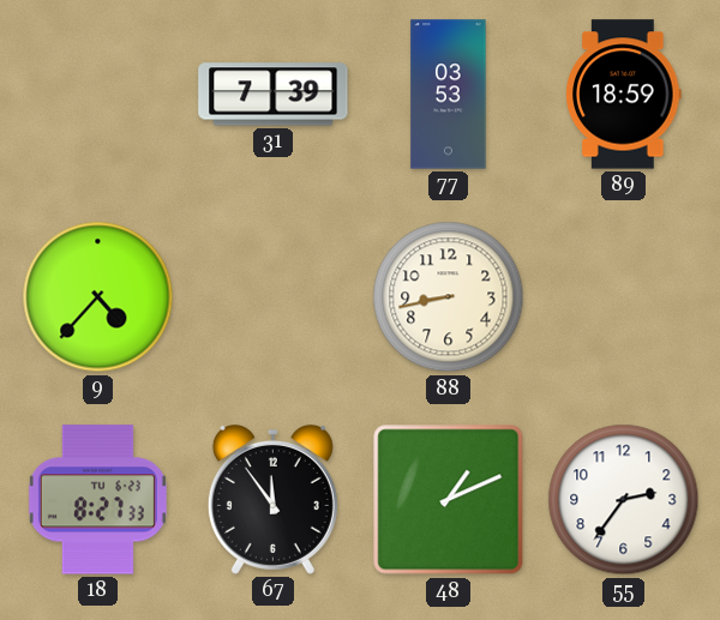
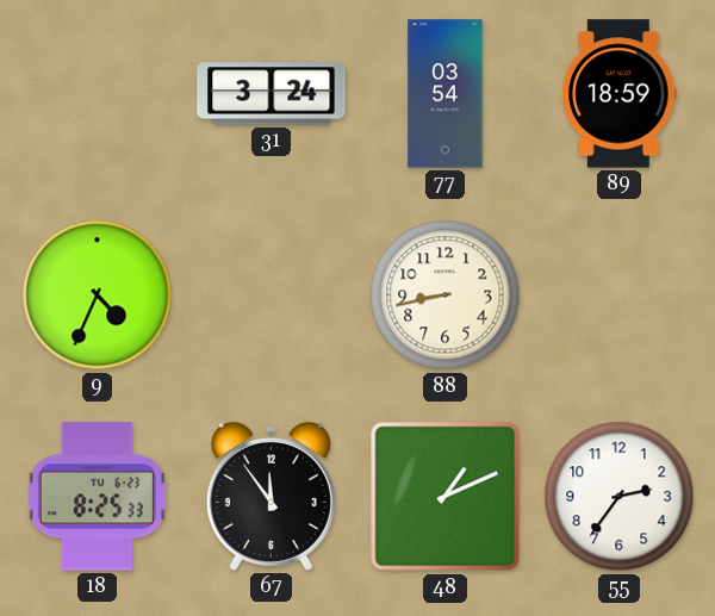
31: 7:39 -> 3:24 (272, 94)
77: 03:53 -> 03:54 (446, 94)
9: 4:37 -> 4:34 (98, 295)
18: 8:27 -> 8:25 (97, 497)
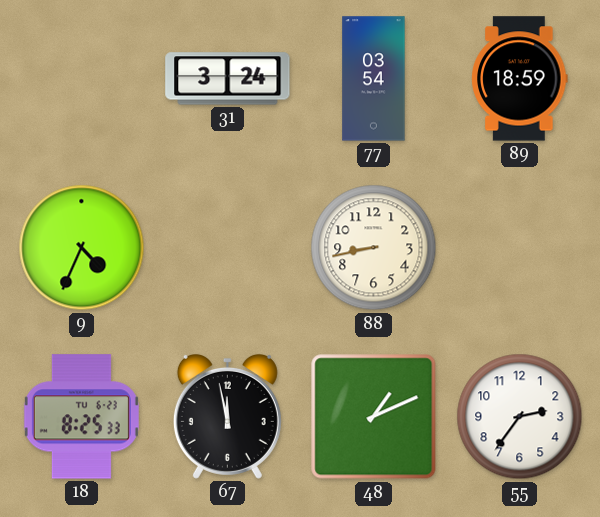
67: 11:54 -> 11:58 (227, 416)
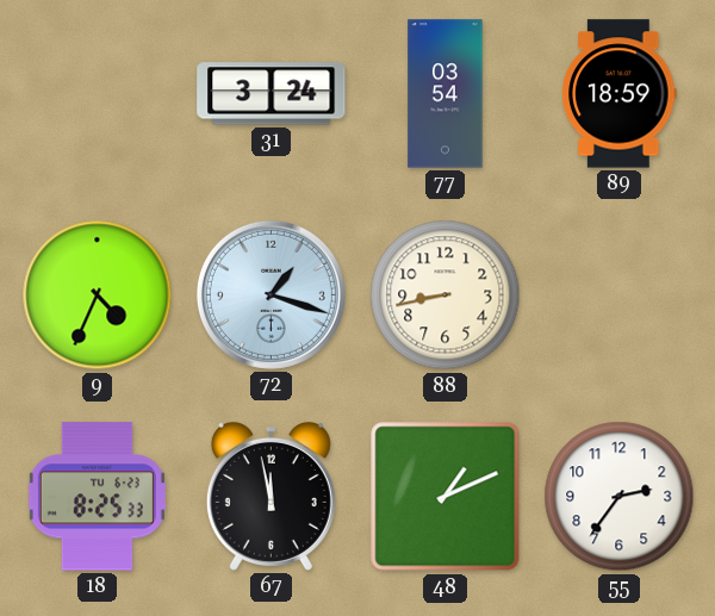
72: none -> 1:18 (271, 294)
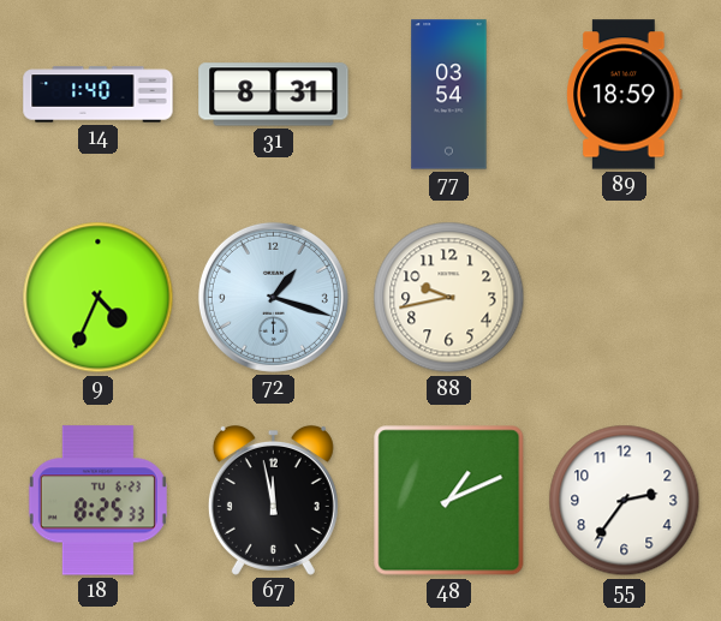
14: none -> 1:40 (99, 95)
31: 3:24 -> 8:31 (274, 95)
88: 8:43 -> 9:43 (449, 298)
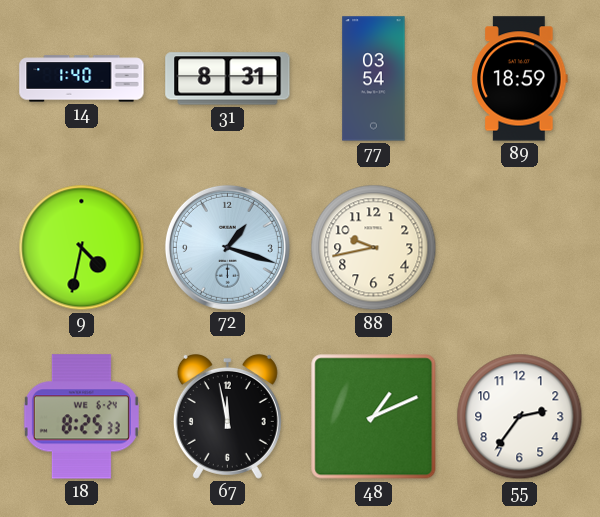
9: 4:34 -> 4:32 (82, 248)
18 date: TU 6-23 -> WE 6-24 (81, 417)
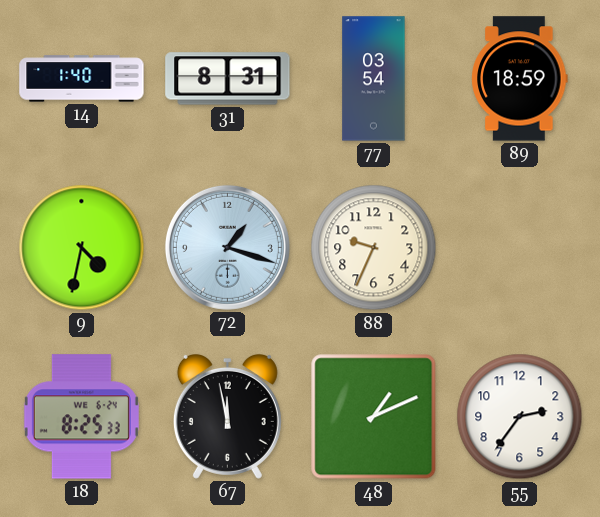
88: 9:43 -> 9:34 (374, 248)
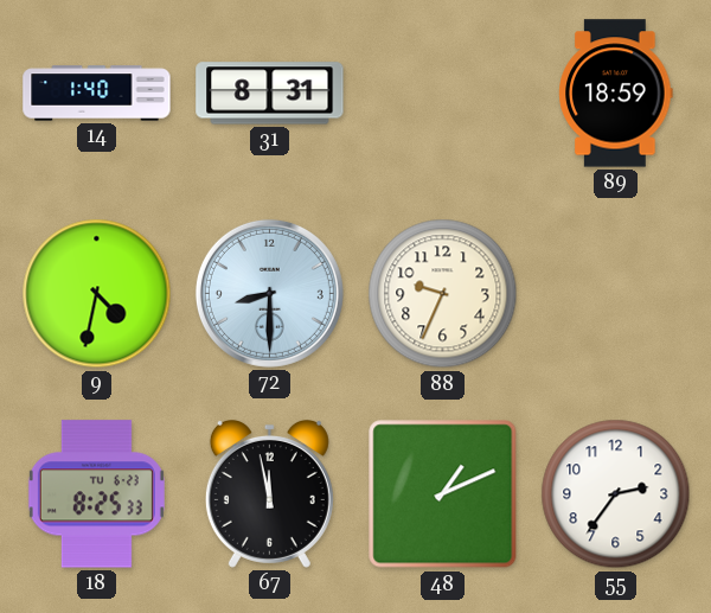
77: 03:54 -> none (374, 79)
72: 1:18 -> 8:30 (269, 293)
18 date: WE 6-24 -> TU 6-23 (96, 494)
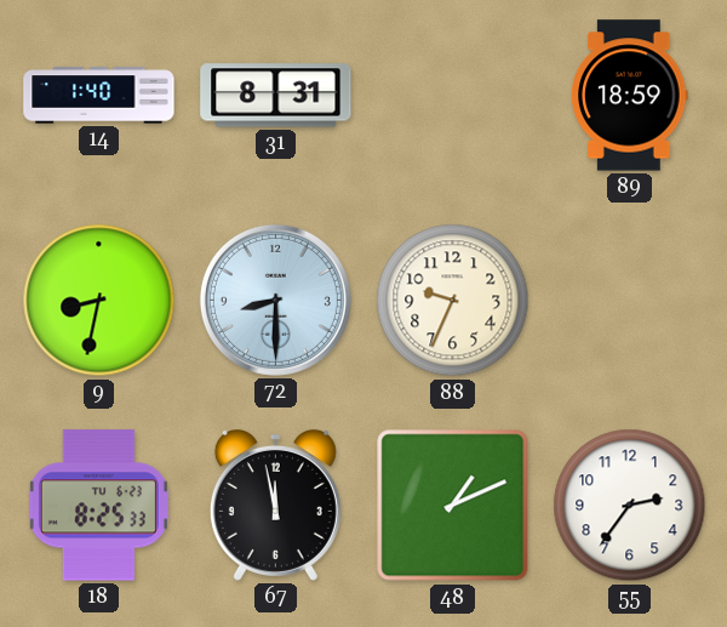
9: 4:32 -> 8:32 (99, 301)
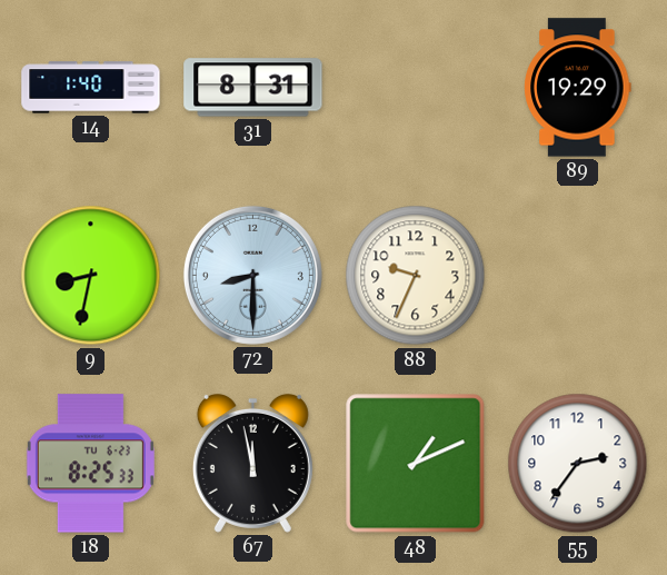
89: 18:59 -> 19:29 (578, 88)
